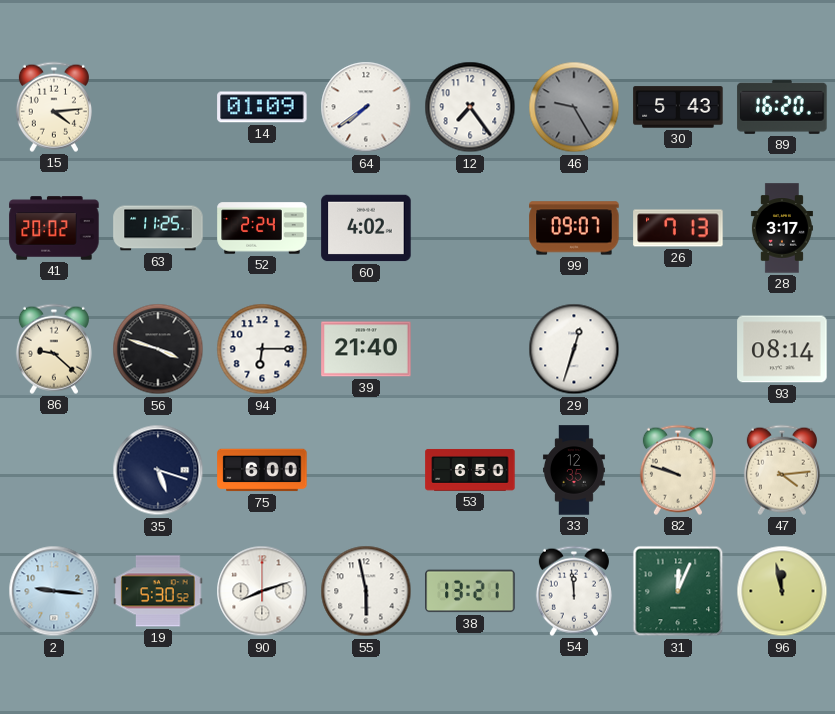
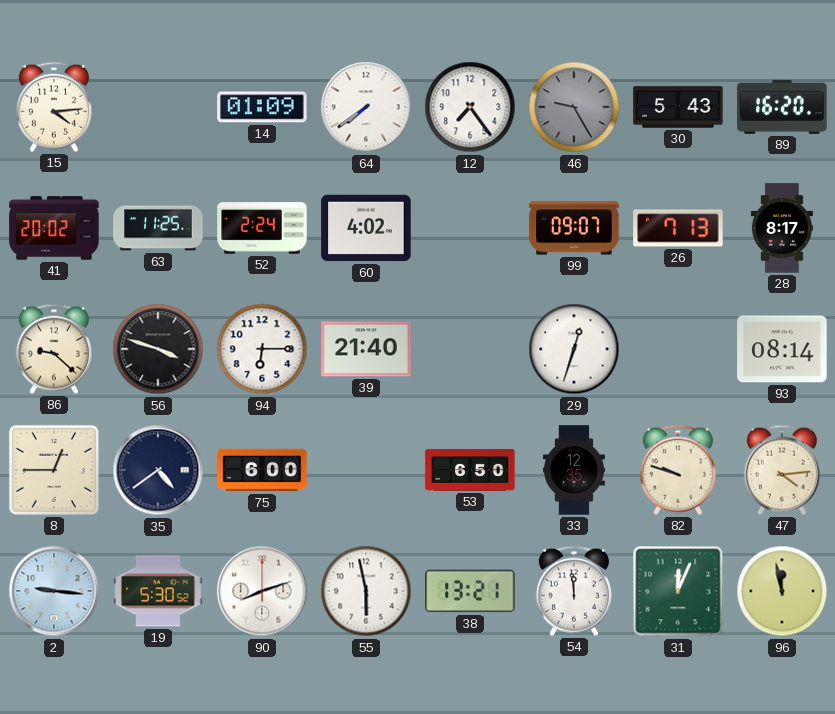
28: 3:17 -> 8:17 (782, 228)
8: none -> 12:45 (54, 470)
35: 5:18 -> 4:39 (158, 470)
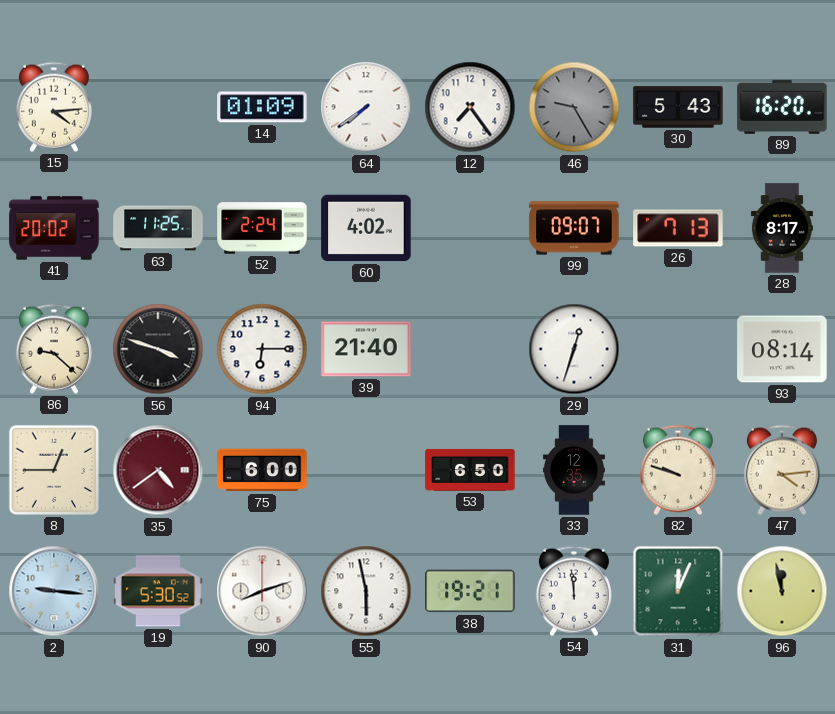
35 dial: navy -> burgundy (158, 470)
38: 13:21 -> 19:21 (470, 591)
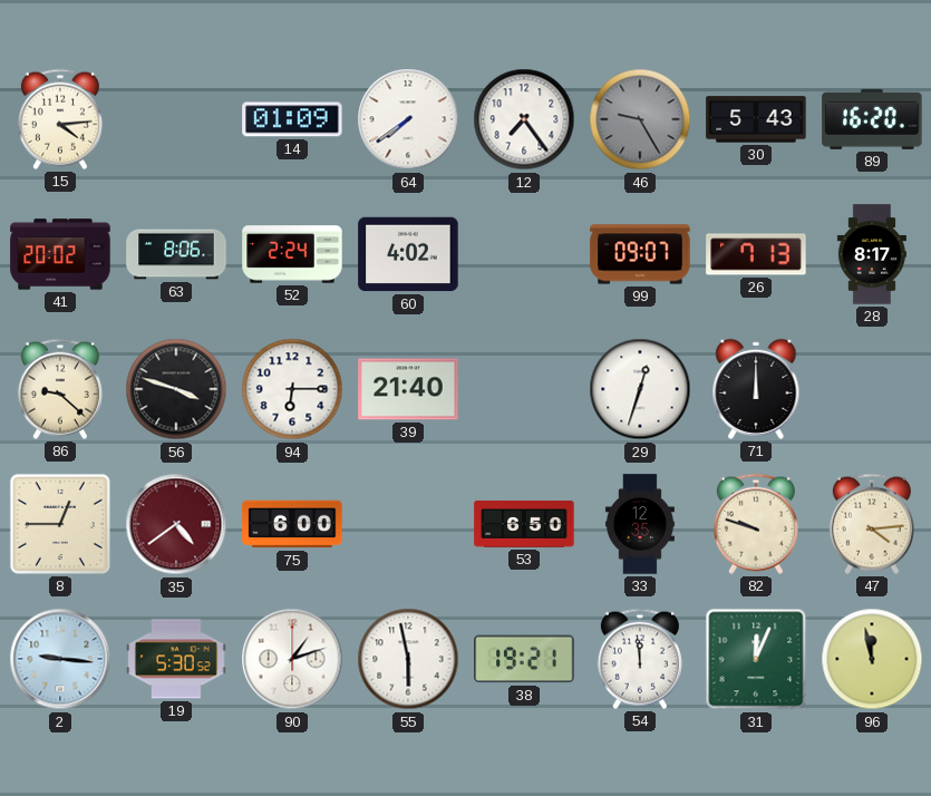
63: 11:25 -> 8:06 (176, 254)
71: none -> 12:00 (756, 389)
93: 08:14 -> none (782, 349)
90: 8:12 -> 1:12 (292, 659)
